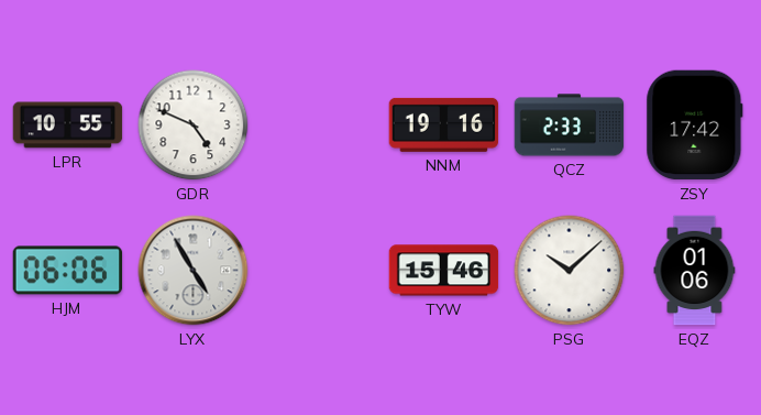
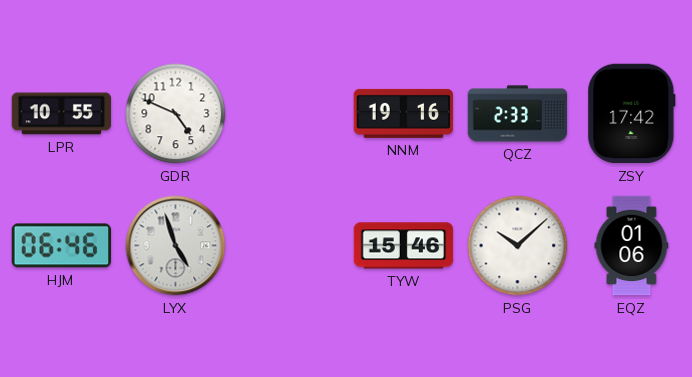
HJM: 06:06 -> 06:46 (62, 246)
LYX: 4:55 -> 4:57 (176, 246)
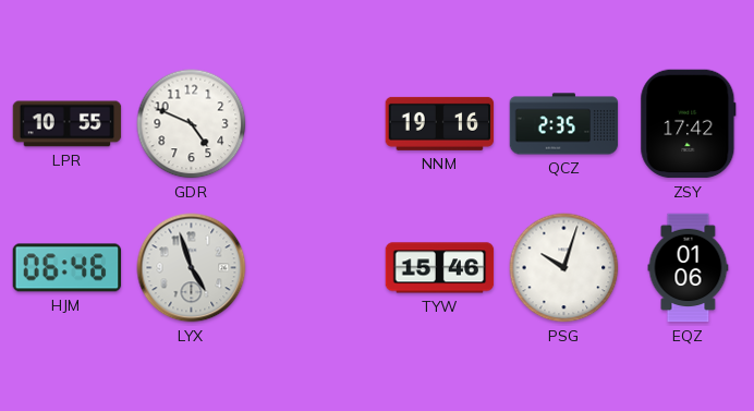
QCZ: 2:33 -> 2:35 (564, 124)
PSG: 10:08 -> 10:03 (564, 268)
